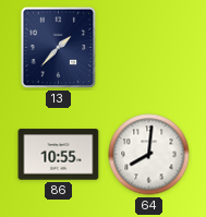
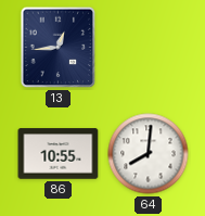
13: 1:37 -> 12:44 (59, 48)
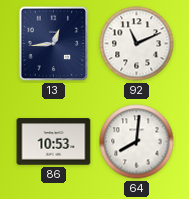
92: none -> 11:11 (137, 44)
86: 10:55 -> 10:53 (54, 142)
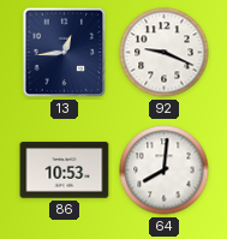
92: 11:11 -> 9:19 (165, 53)
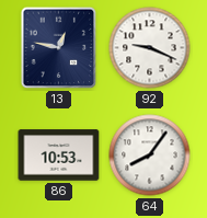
13: 12:44 -> 12:47 (59, 48)
64: 8:01 -> 8:06 (150, 156)
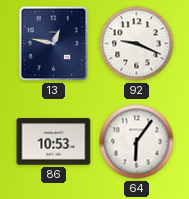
64: 8:06 -> 6:06 (137, 142)
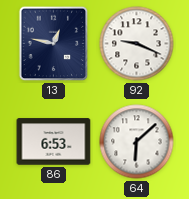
86: 10:53 -> 6:53 (54, 142)
64: 6:06 -> 6:08 (137, 142)
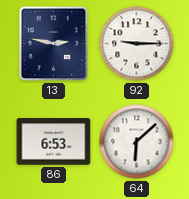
13: 12:47 -> 2:47 (54, 44)
92: 9:19 -> 9:15 (137, 44)
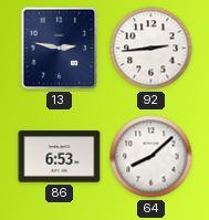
92: 9:15 -> 2:44 (151, 49)
64: 6:08 -> 8:08 (151, 157)
